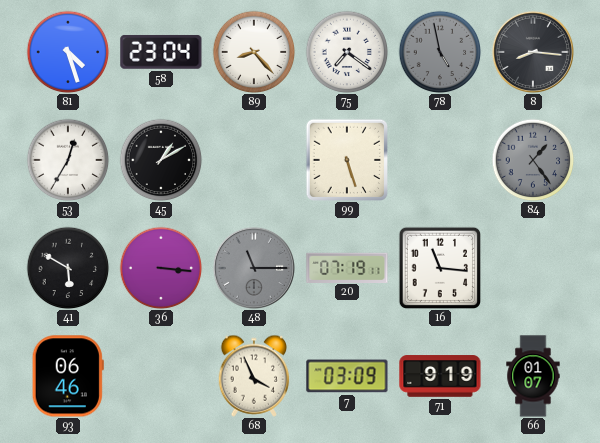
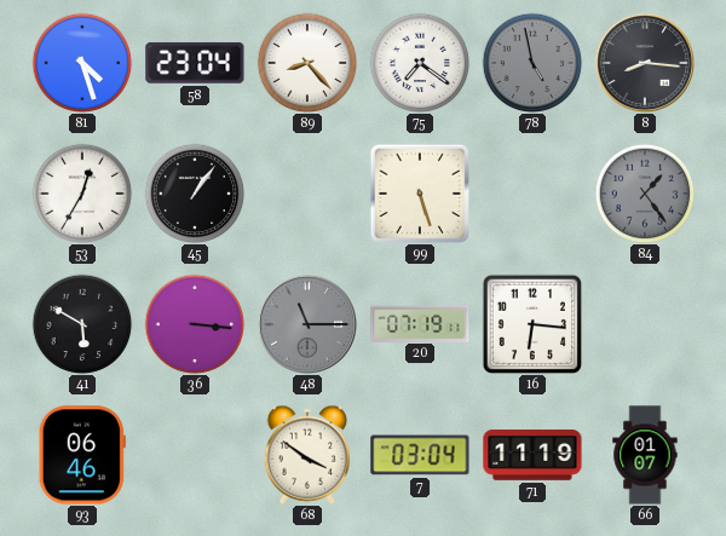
45: 1:10 -> 1:06 (195, 194)
16: 11:16 -> 6:16 (531, 323)
68: 3:56 -> 3:51 (307, 455)
7: 03:09 -> 03:04 (420, 455)
71: 9:19 -> 11:19 (532, 455)
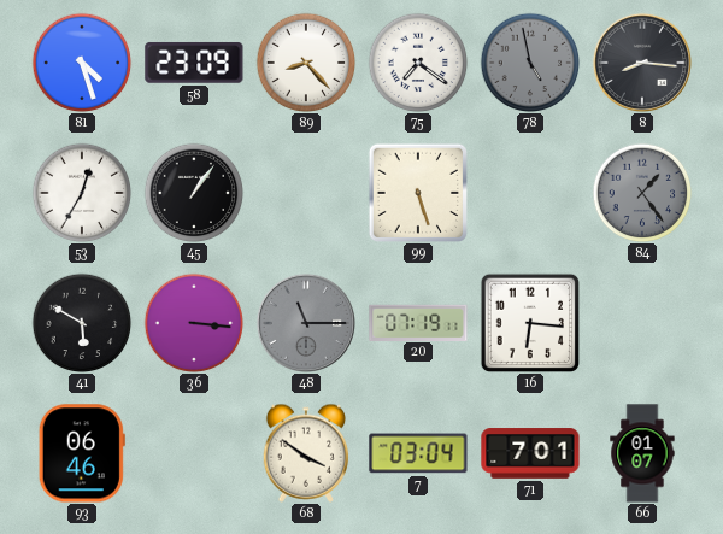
58: 23:04 -> 23:09 (194, 63)
71: 11:19 -> 7:01 (530, 453)
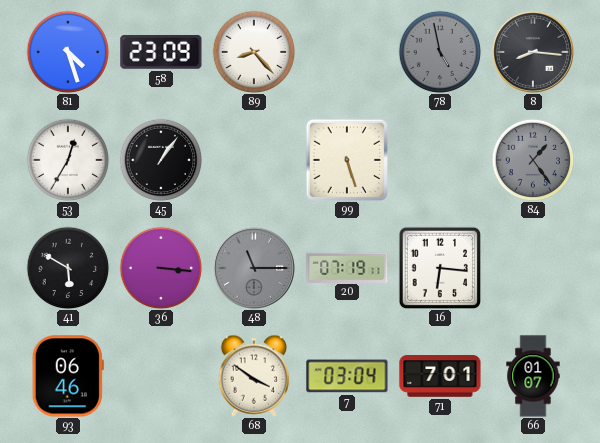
75: 7:21 -> none (418, 63)
